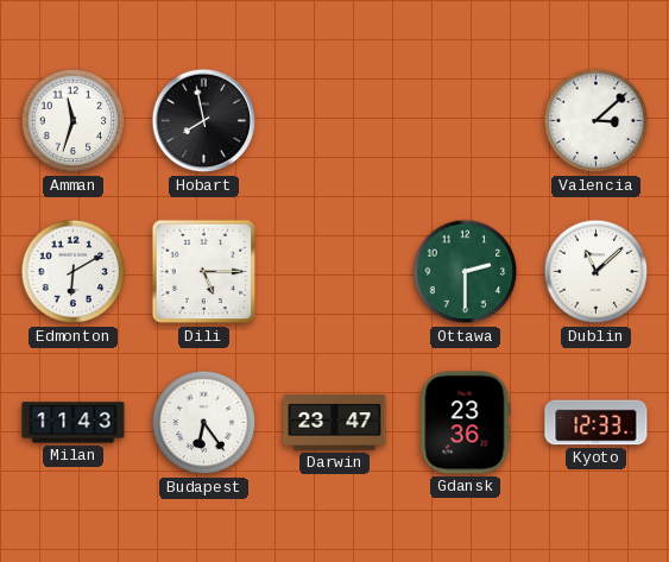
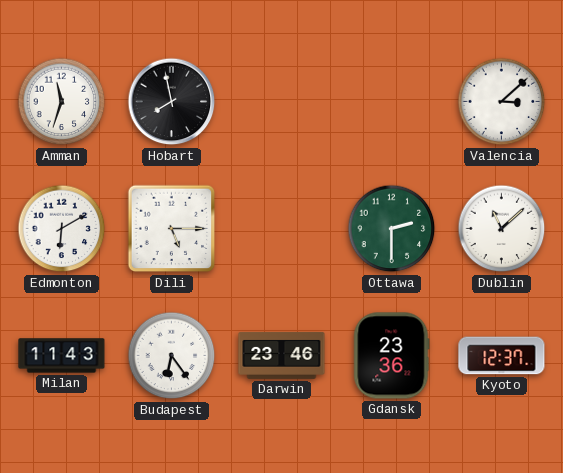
Darwin: 23:47 -> 23:46 (282, 355)
Kyoto: 12:33 -> 12:37 (502, 356)
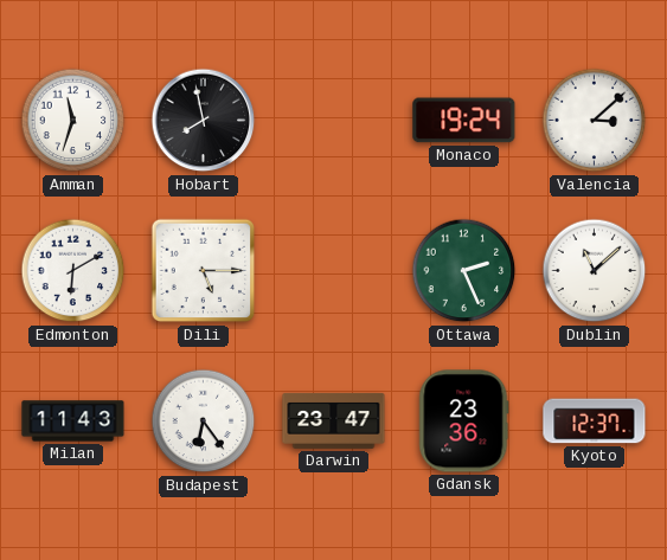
Monaco: none -> 19:24 (464, 121)
Ottawa: 2:30 -> 2:26 (464, 271)
Darwin: 23:46 -> 23:47 (334, 420)
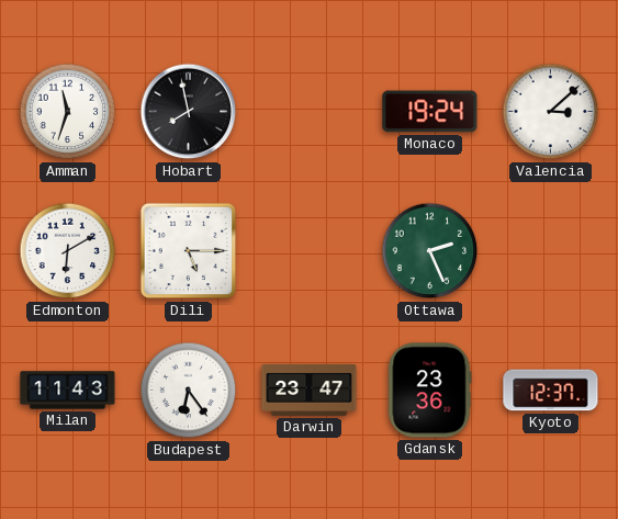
Dublin: 11:08 -> none (595, 271)
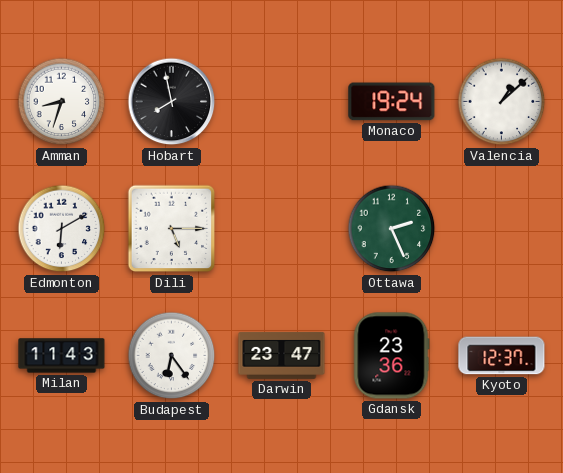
Amman: 11:33 -> 8:33 (62, 102)
Valencia: 3:08 -> 1:08 (502, 102)
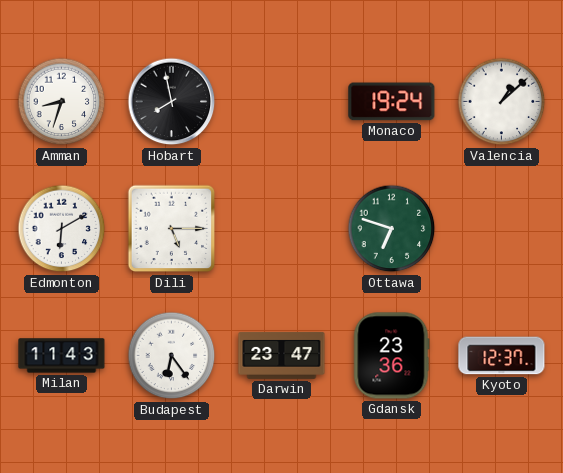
Ottawa: 2:26 -> 6:48 (392, 229)
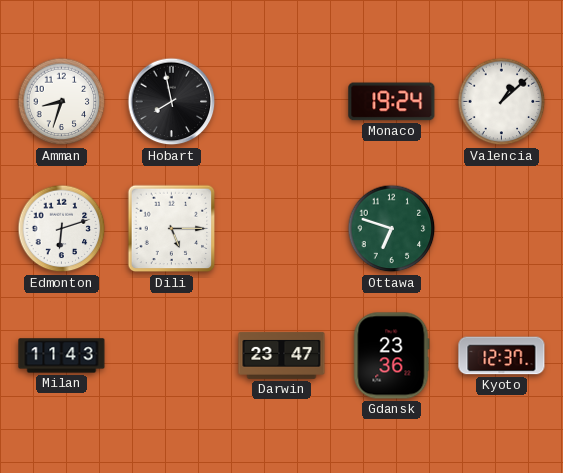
Edmonton: 6:10 -> 6:12 (62, 229)
Budapest: 6:24 -> none (172, 356)
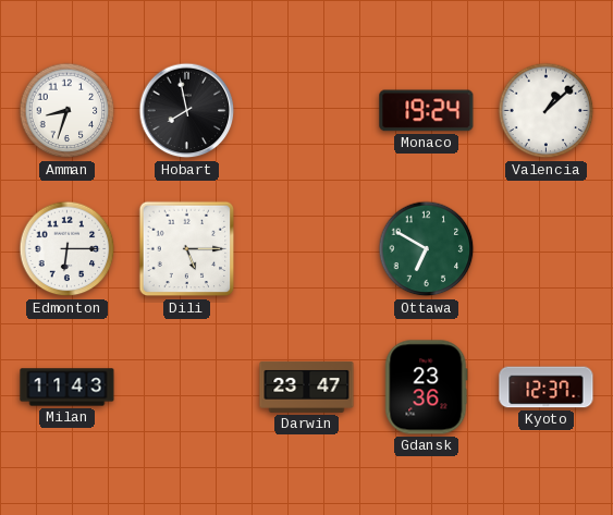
Edmonton: 6:12 -> 6:15 (68, 249)
Ottawa: 6:48 -> 6:50 (427, 249)
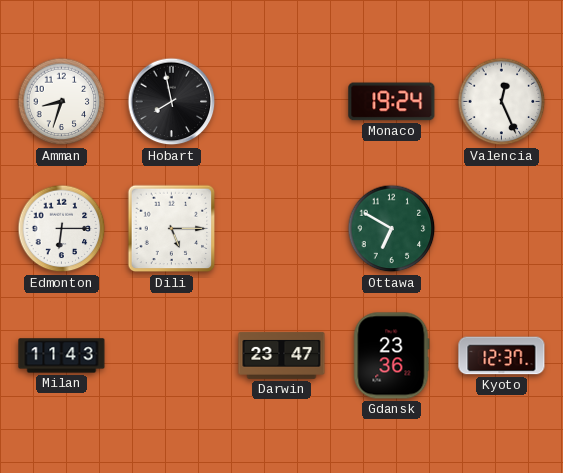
Valencia: 1:08 -> 12:26 (502, 102)
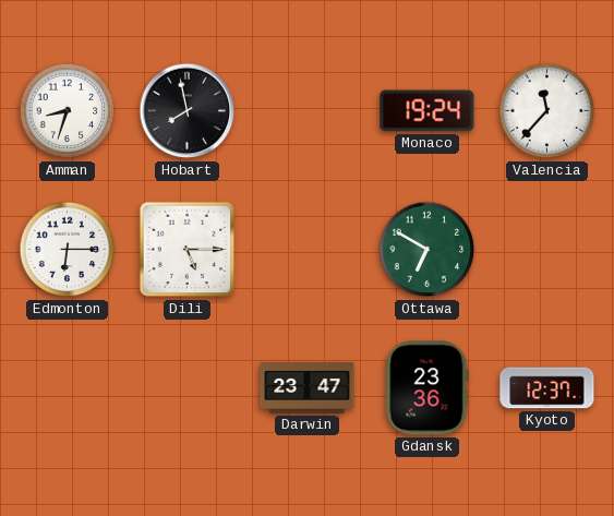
Valencia: 12:26 -> 11:37 (547, 111)
Milan: 11:43 -> none (62, 356)
